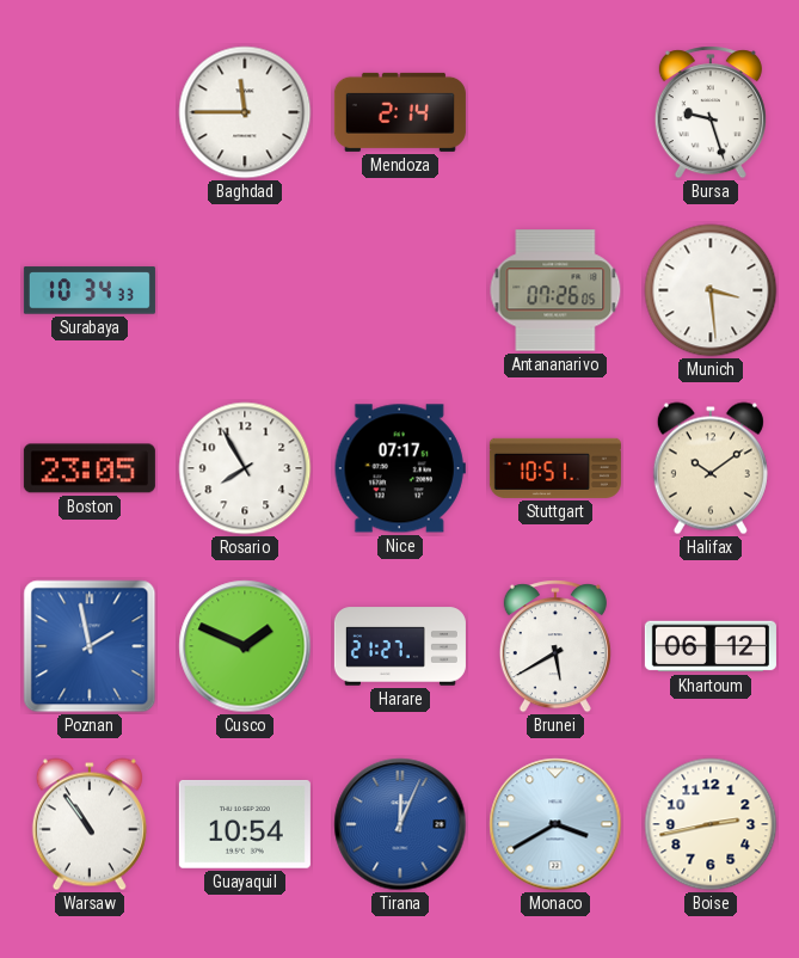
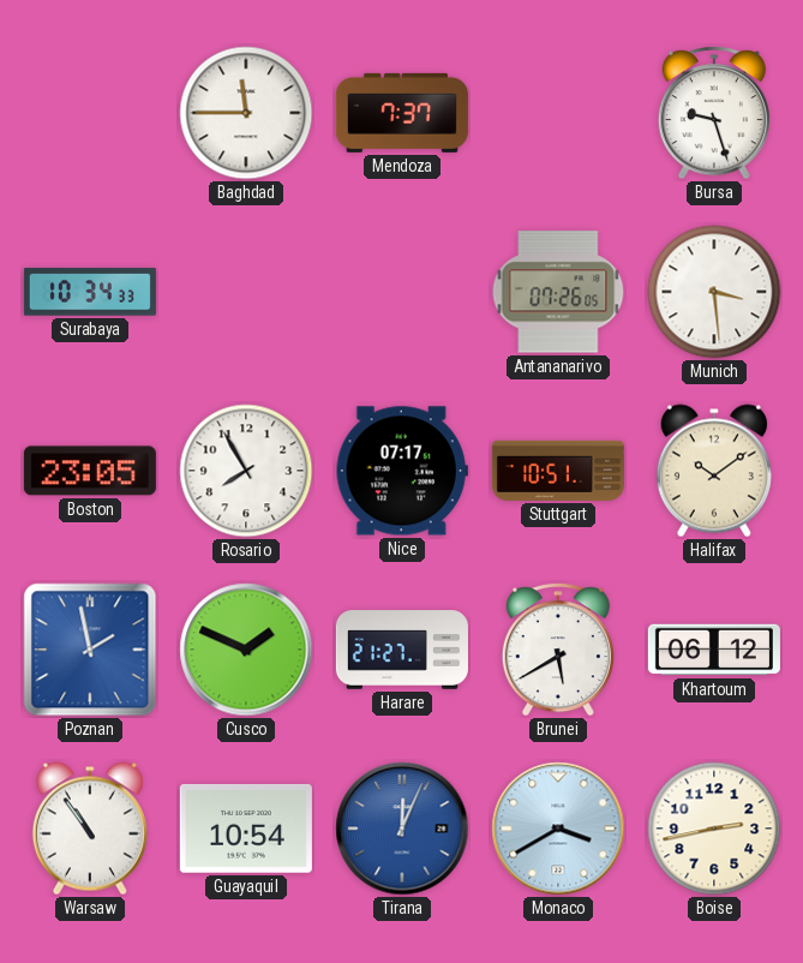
Mendoza: 2:14 -> 7:37 (402, 113)
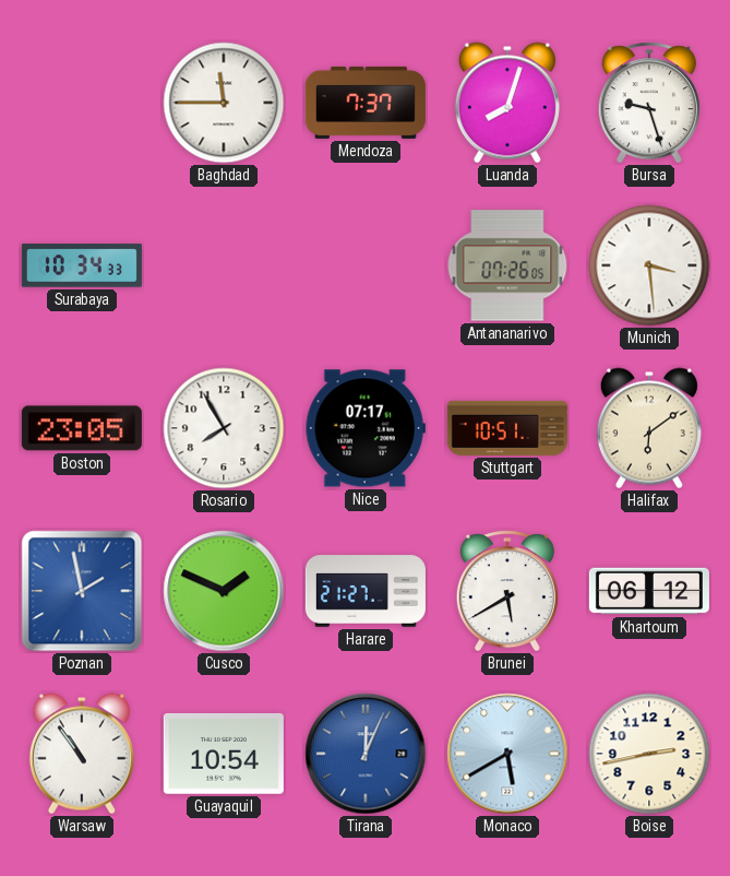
Luanda: none -> 8:03 (507, 103)
Halifax: 10:09 -> 6:09 (649, 428)
Monaco: 3:40 -> 5:40 (507, 754)
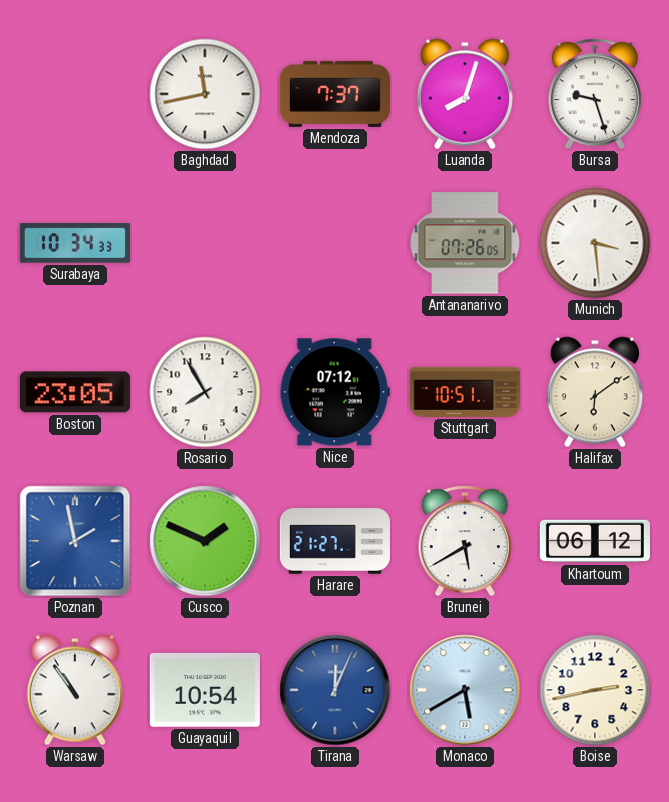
Baghdad: 11:45 -> 11:43 (205, 94)
Nice: 07:17 -> 07:12 (335, 392)
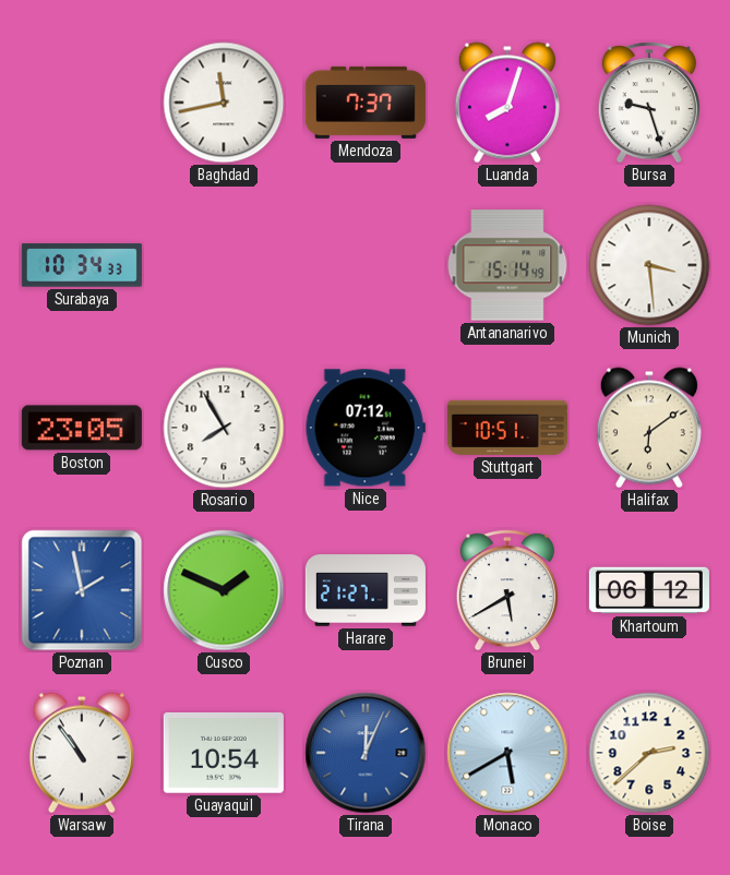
Antananarivo: 07:26 -> 15:14 (507, 265)
Boise: 2:43 -> 2:38 (649, 753)
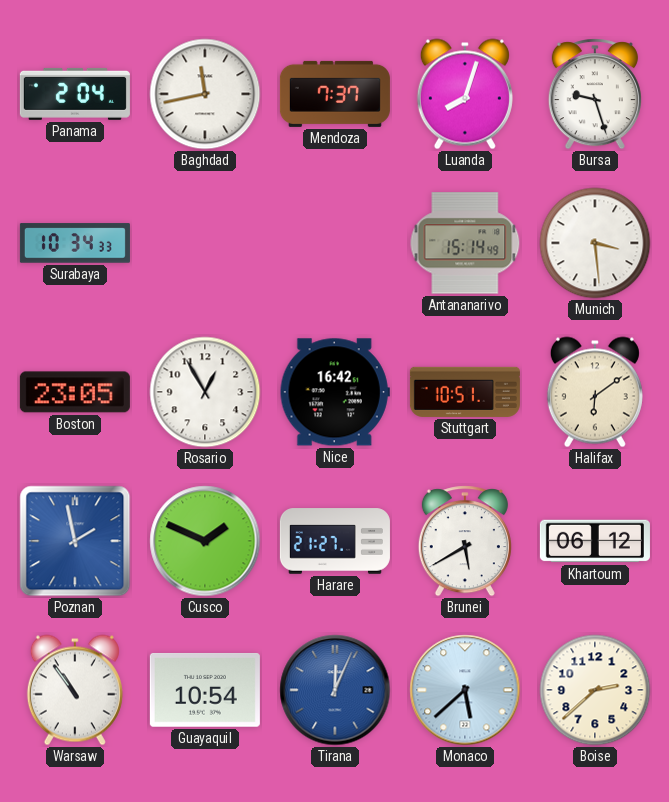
Panama: none -> 2:04 (75, 94)
Rosario: 7:55 -> 12:55 (205, 392)
Nice: 07:12 -> 16:42 (335, 392)
Monaco: 5:40 -> 5:38 (465, 690)
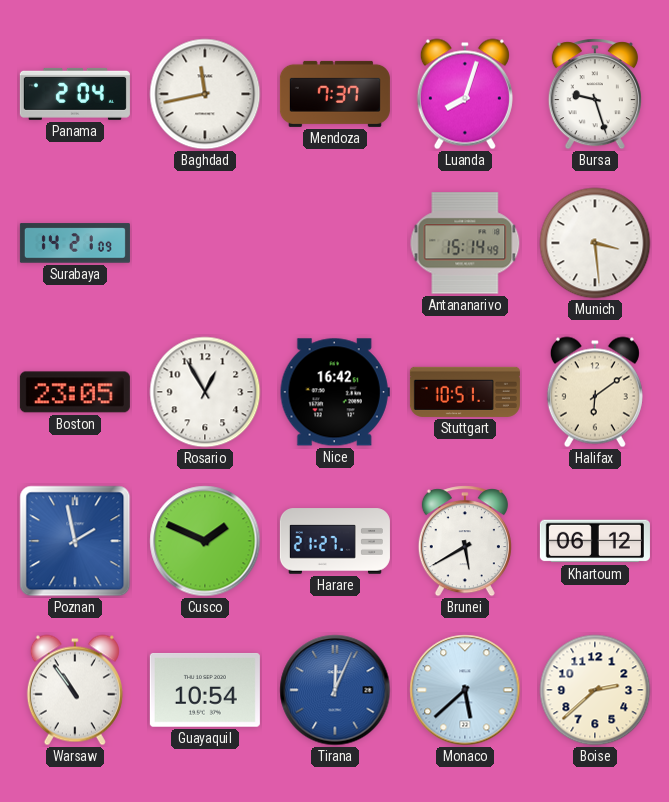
Surabaya: 10:34 -> 14:21 (75, 243)
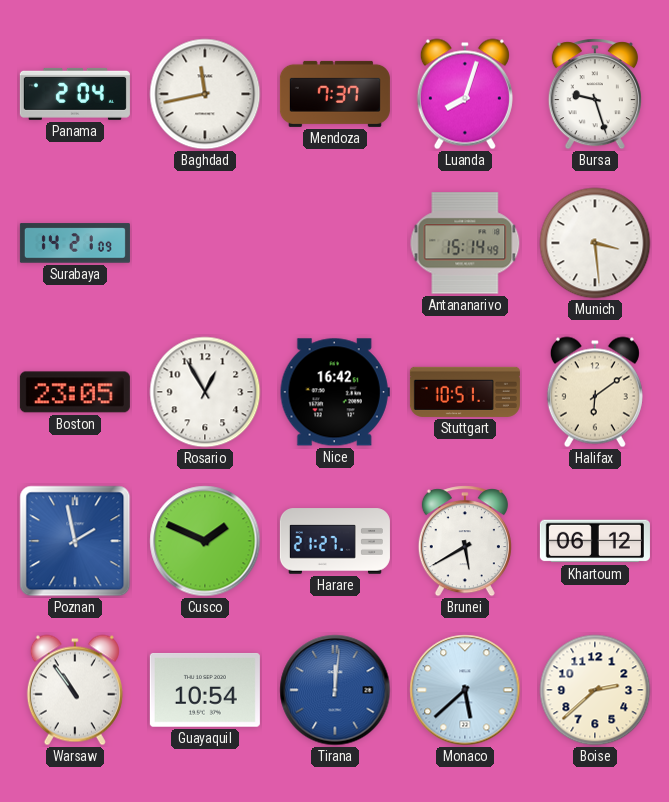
Tirana: 12:04 -> 12:01 (335, 690)
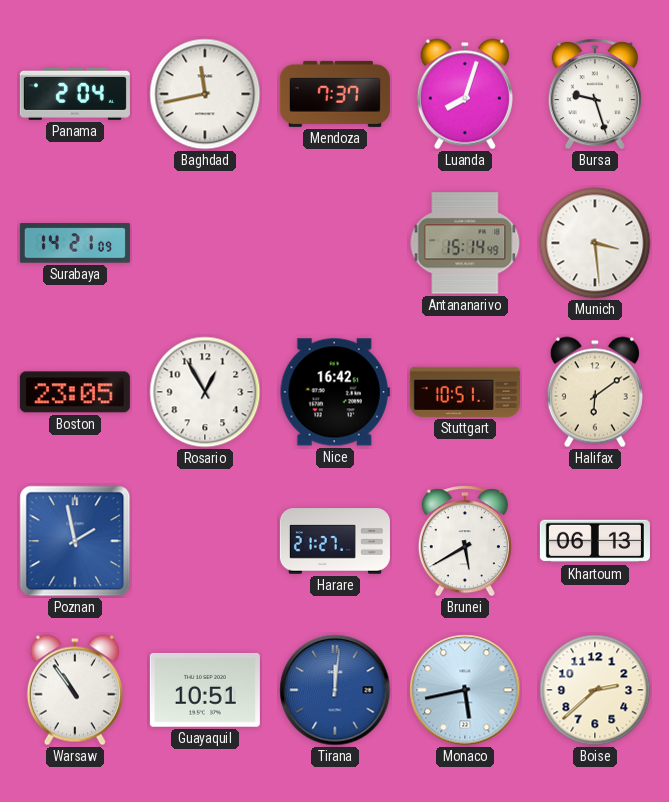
Cusco: 1:49 -> none (205, 541)
Khartoum: 06:12 -> 06:13 (595, 541)
Guayaquil: 10:54 -> 10:51 (205, 690)
Monaco: 5:38 -> 5:43 (465, 690)
